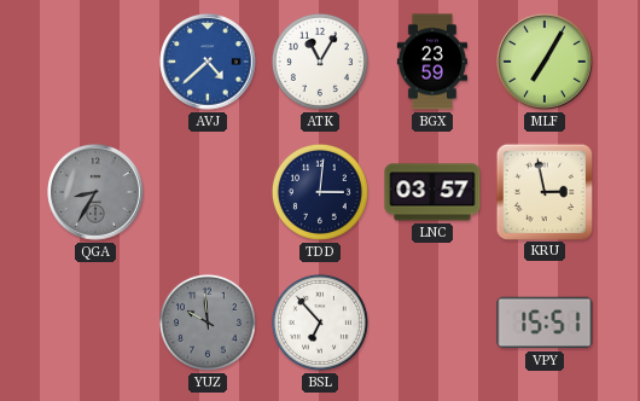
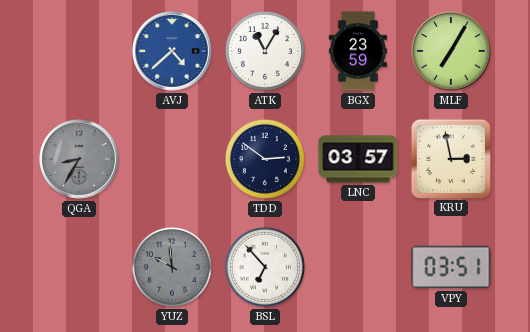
TDD: 3:01 -> 2:51 (265, 159)
VPY: 15:51 -> 03:51 (451, 267)
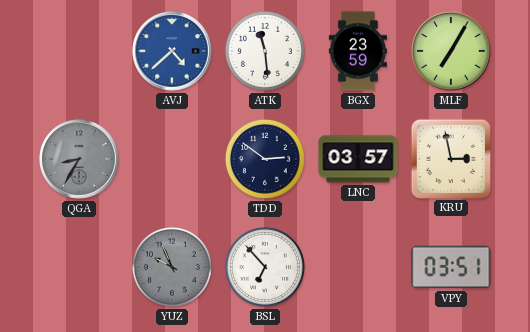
ATK: 11:05 -> 11:29 (265, 51)
YUZ: 9:59 -> 9:56 (172, 267)
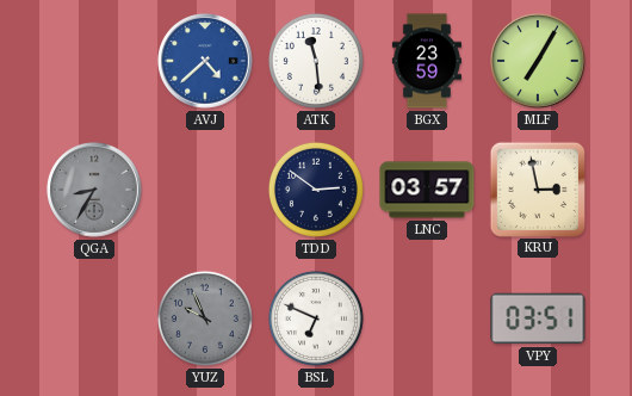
BSL: 6:53 -> 6:49 (316, 318)
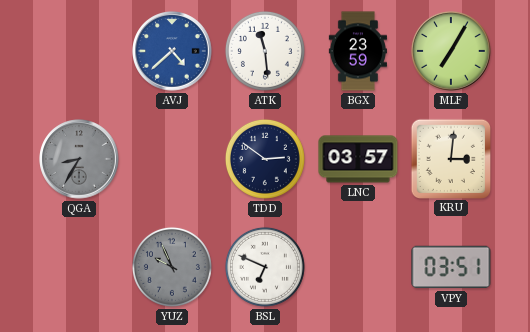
KRU: 2:58 -> 3:01 (450, 158)
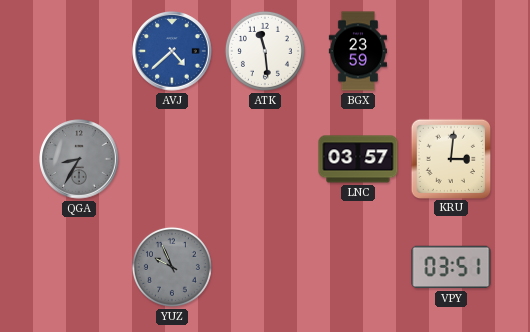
MLF: 7:05 -> none (451, 51)
TDD: 2:51 -> none (265, 159)
BSL: 6:49 -> none (265, 267)
